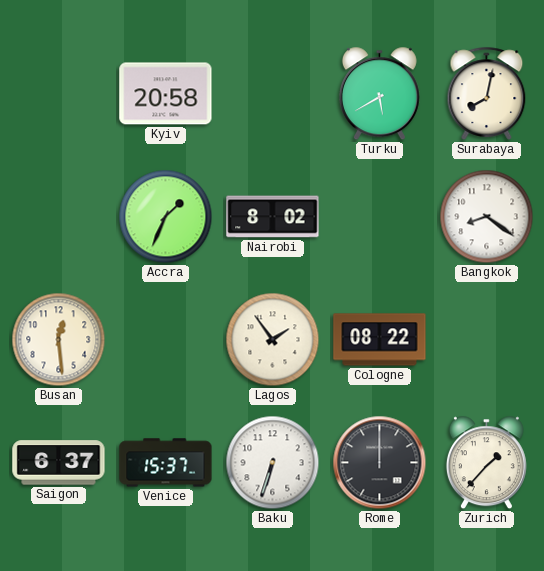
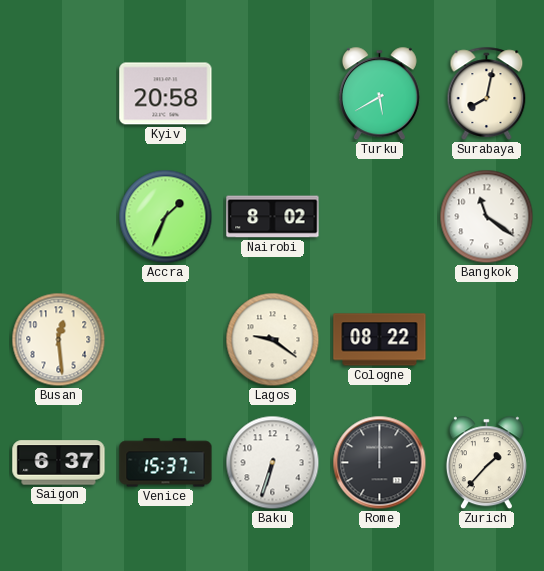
Bangkok: 8:21 -> 11:21 (487, 217)
Lagos: 1:54 -> 9:21 (273, 340)
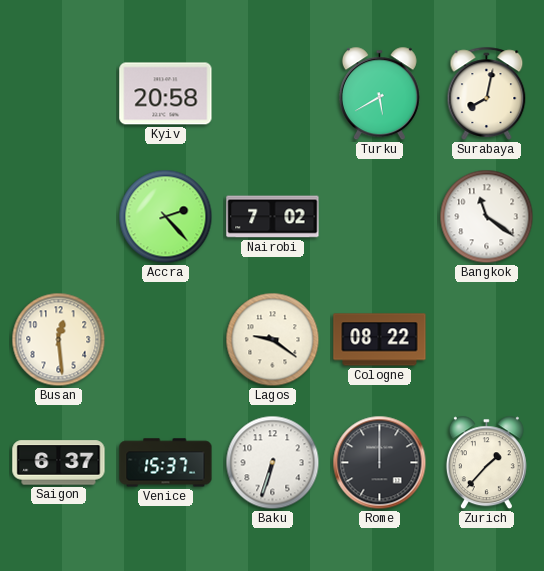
Accra: 1:34 -> 2:23 (166, 217)
Nairobi: 8:02 -> 7:02 (273, 217)
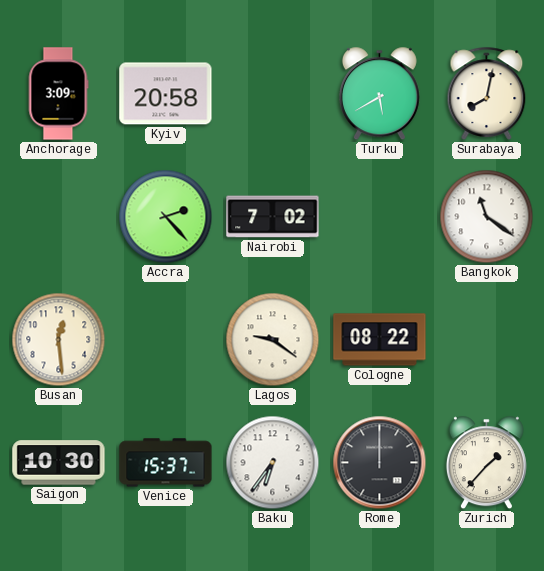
Anchorage: none -> 3:09 (58, 94)
Saigon: 6:37 -> 10:30 (59, 463)
Baku: 6:33 -> 6:36 (273, 463)
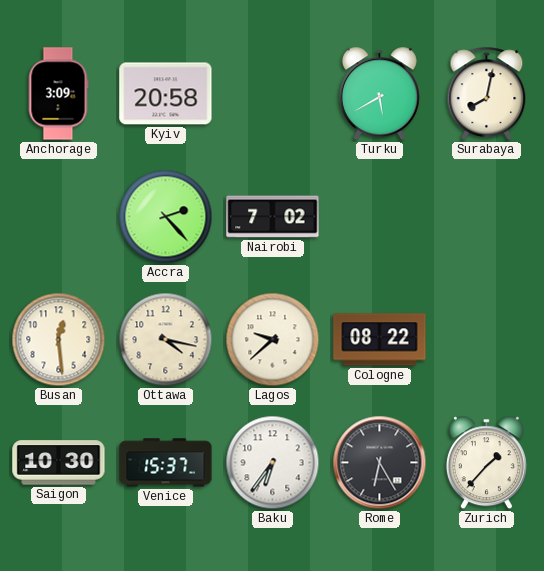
Bangkok: 11:21 -> none (487, 217)
Ottawa: none -> 4:17 (166, 340)
Lagos: 9:21 -> 9:38 (273, 340)
Rome: 12:00 -> 6:25 (380, 463)
